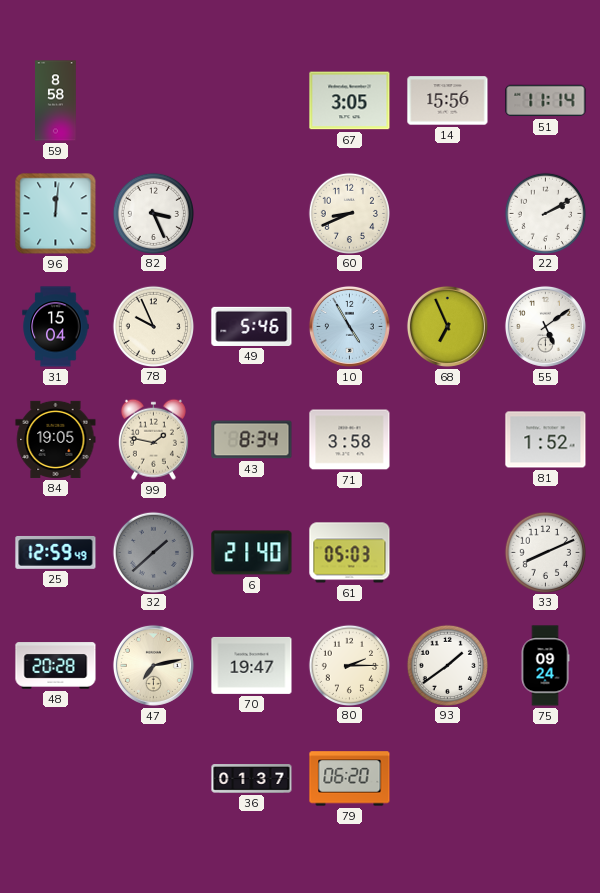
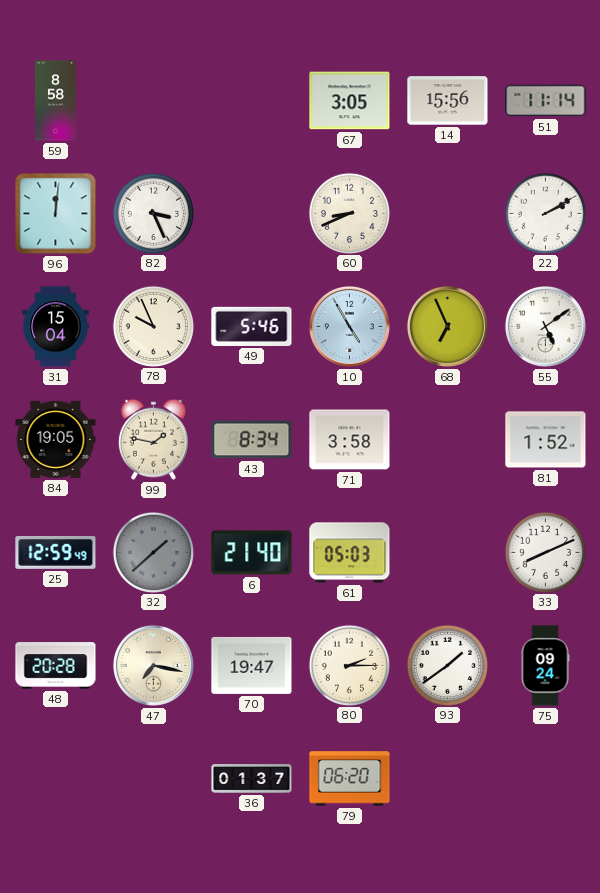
47: 7:13 -> 7:17 (153, 665)
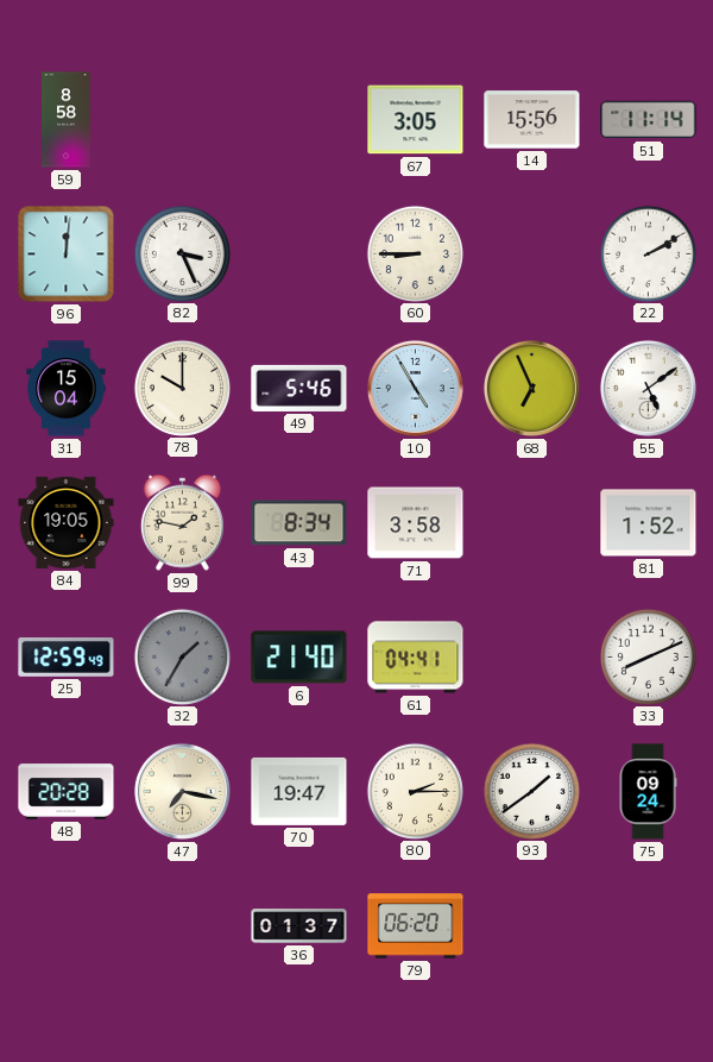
60: 8:41 -> 8:45 (415, 253)
78: 9:56 -> 10:00 (182, 388)
32: 1:38 -> 1:35 (182, 656)
61: 05:03 -> 04:41 (416, 658)
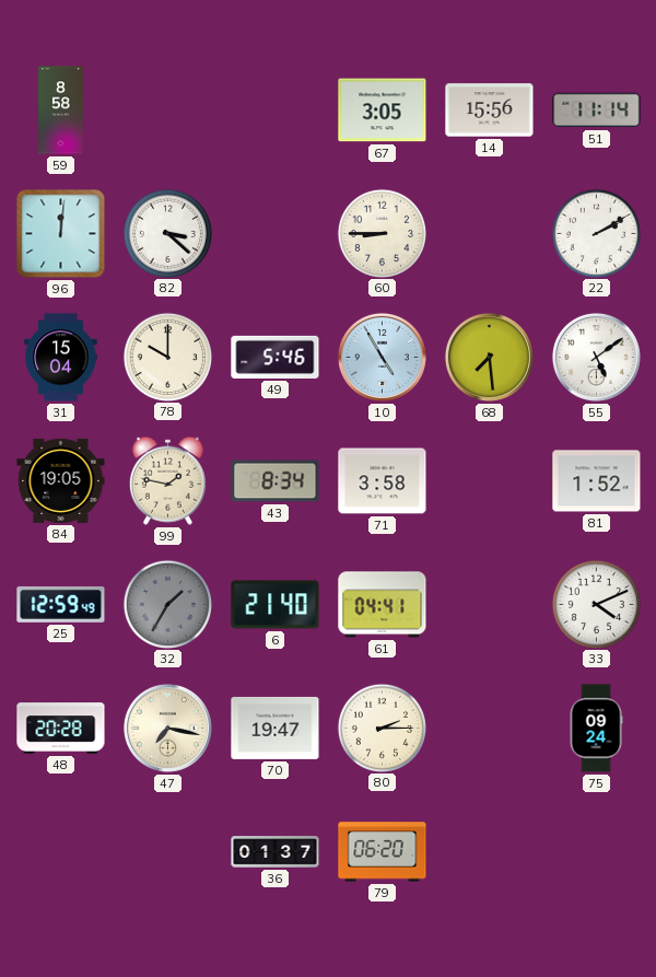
82: 3:26 -> 3:22 (167, 233)
68: 6:56 -> 7:29 (489, 357)
33: 8:11 -> 4:11 (596, 604)
93: 1:39 -> none (531, 791)
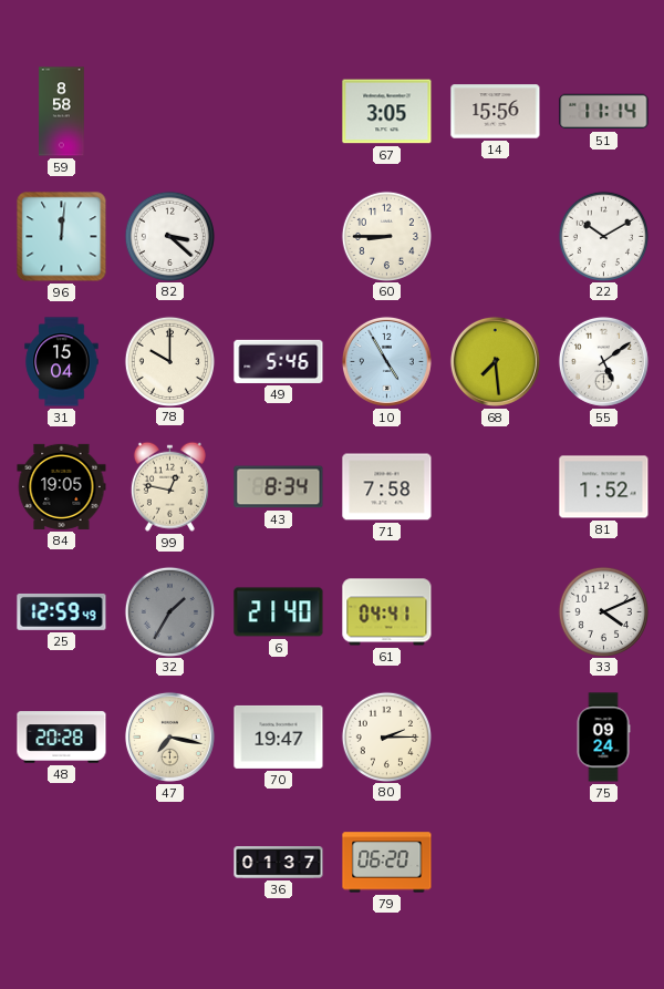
22: 2:10 -> 10:10 (603, 236)
99: 1:47 -> 12:47 (169, 486)
71: 3:58 -> 7:58 (387, 487)
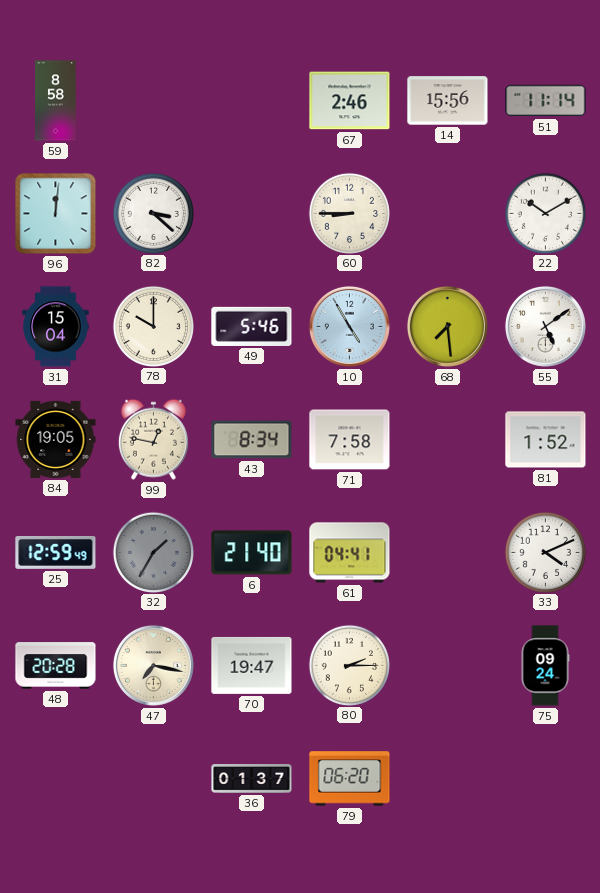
67: 3:05 -> 2:46 (350, 101)
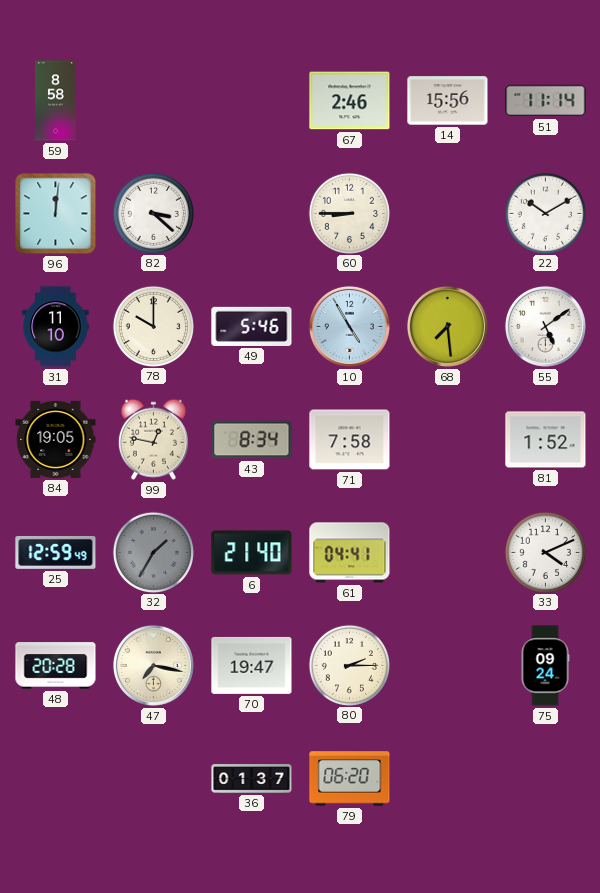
31: 15:04 -> 11:10 (56, 327)
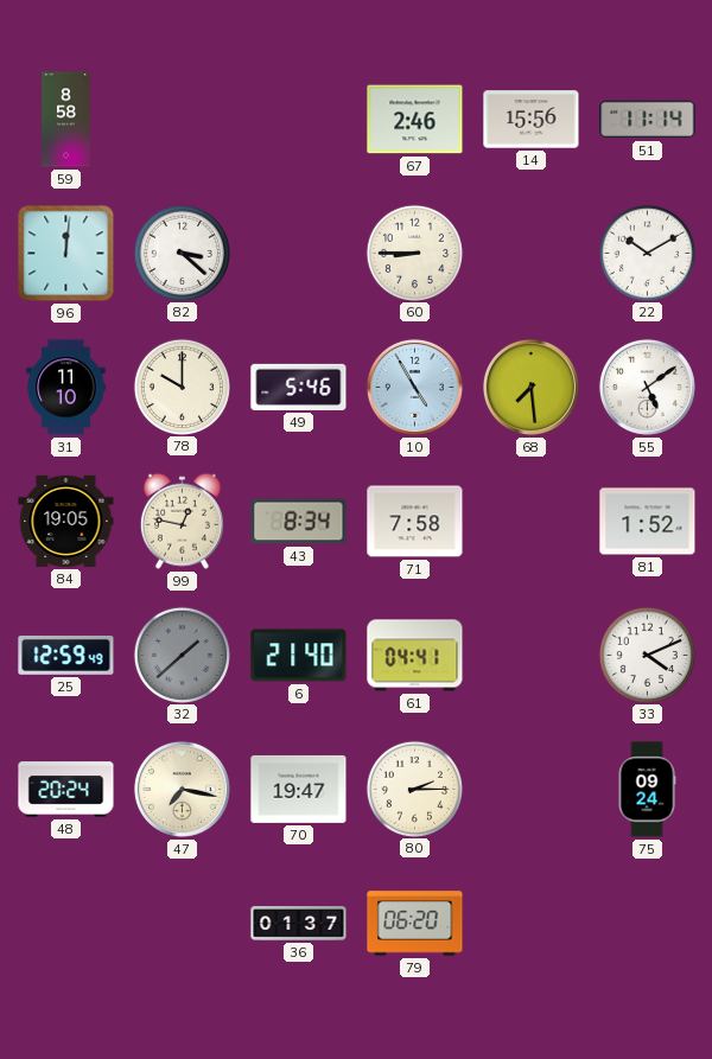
32: 1:35 -> 1:38 (182, 655)
48: 20:28 -> 20:24 (66, 790)
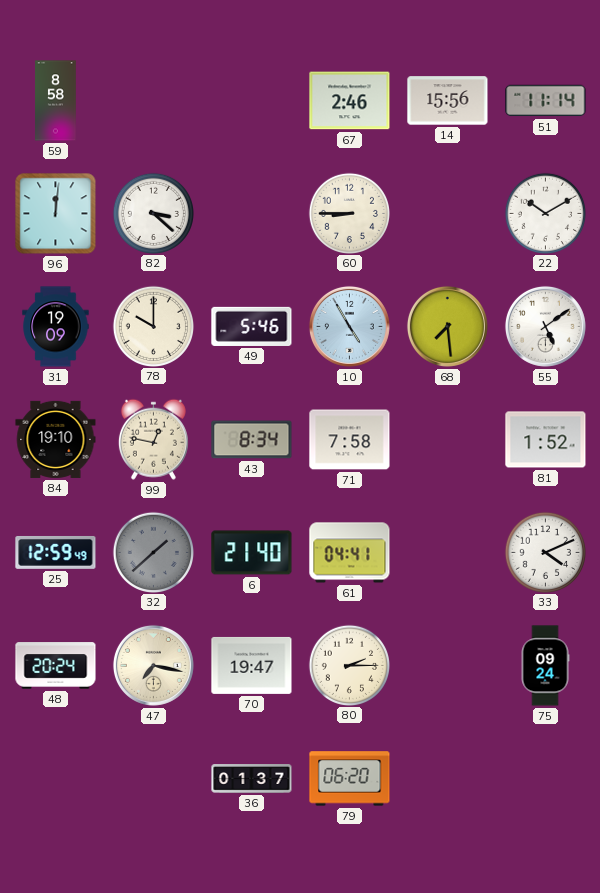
31: 11:10 -> 19:09 (56, 327)
84: 19:05 -> 19:10 (56, 439)
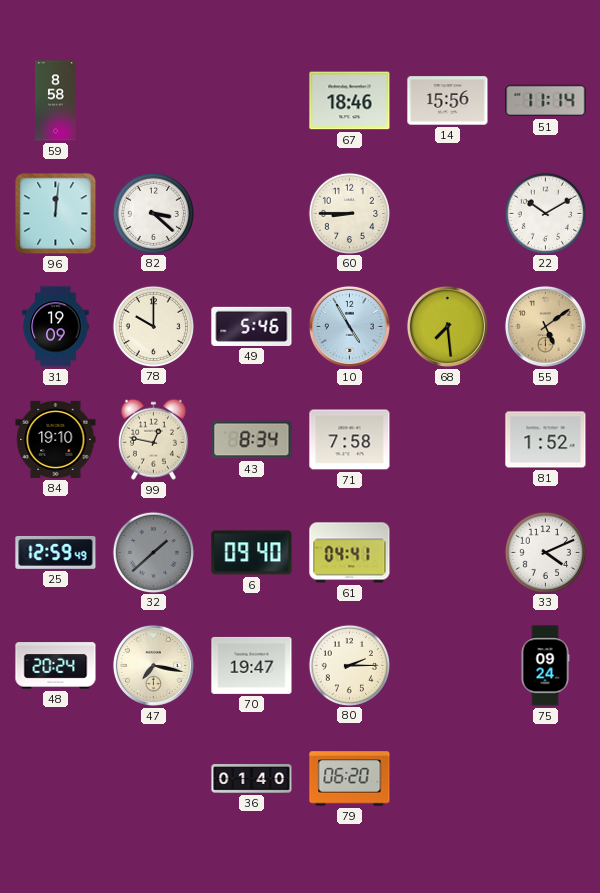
67: 2:46 -> 18:46 (350, 101)
55 dial: white -> champagne (545, 326)
6: 21:40 -> 09:40 (252, 553)
36: 01:37 -> 01:40 (252, 779)
